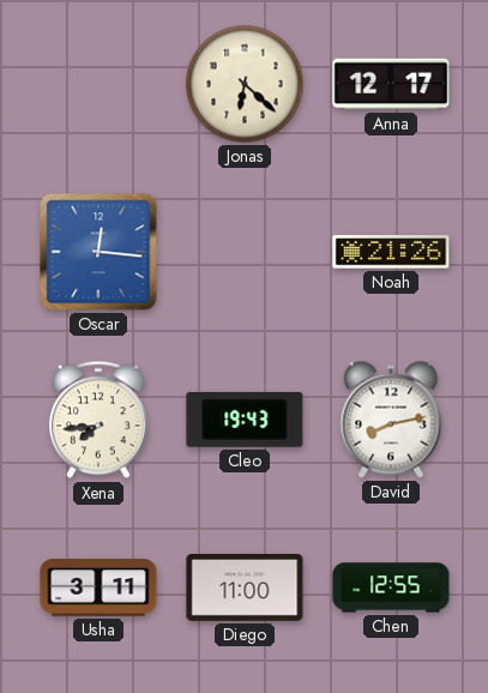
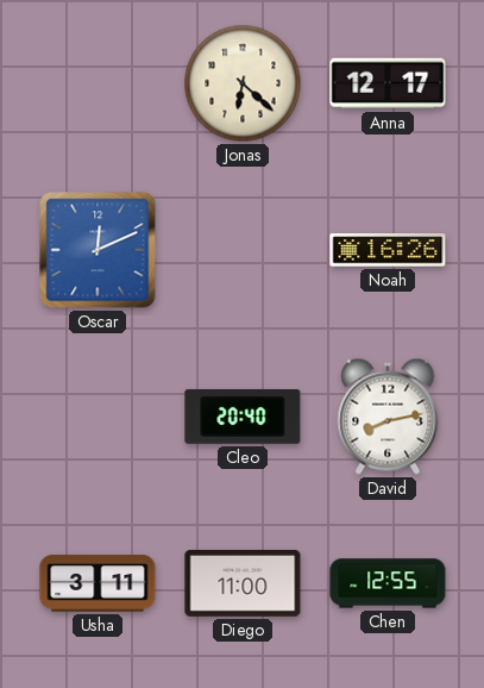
Oscar: 12:16 -> 12:11 (98, 250)
Noah: 21:26 -> 16:26 (388, 250)
Xena: 7:44 -> none (100, 420)
Cleo: 19:43 -> 20:40 (243, 417)
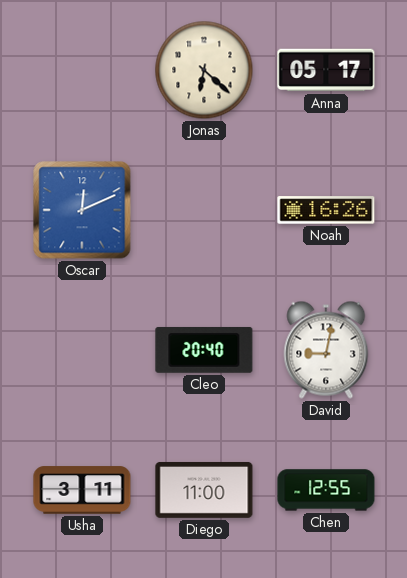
Anna: 12:17 -> 05:17 (326, 70)
David: 8:13 -> 9:02 (326, 350)
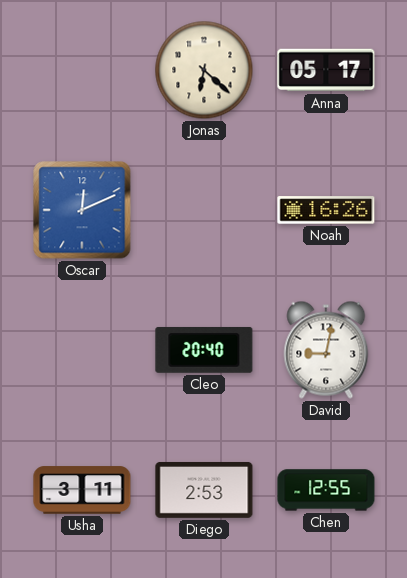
Diego: 11:00 -> 2:53 (204, 490)
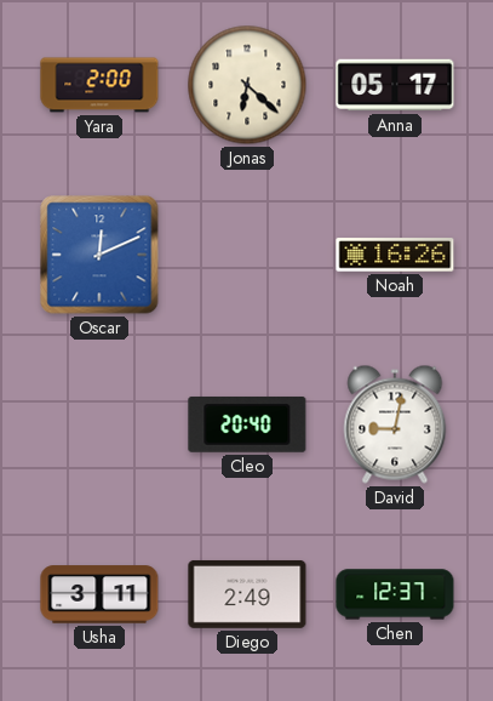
Yara: none -> 2:00 (99, 85)
Diego: 2:53 -> 2:49 (247, 594)
Chen: 12:55 -> 12:37 (395, 594)
